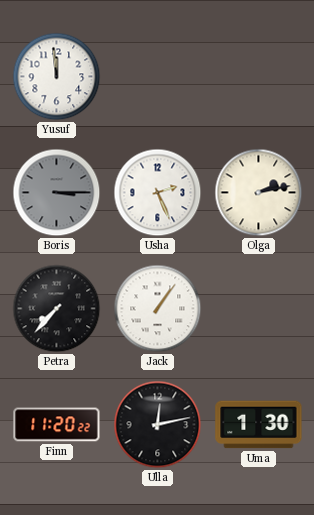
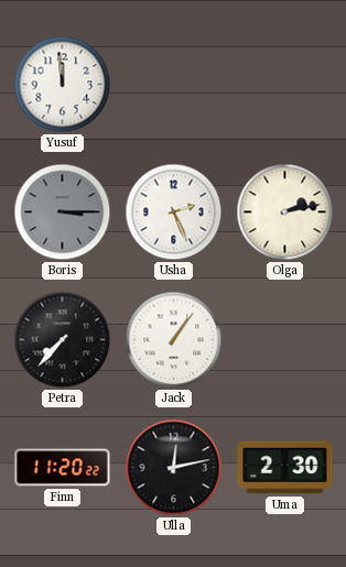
Uma: 1:30 -> 2:30 (285, 468)
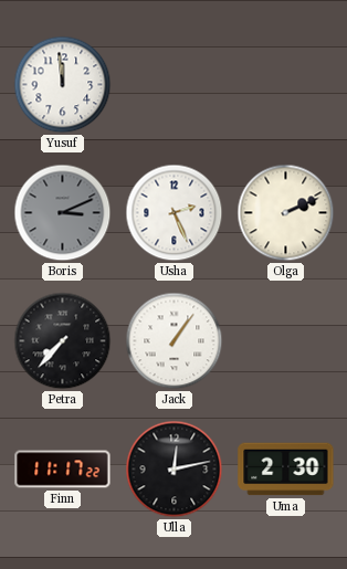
Boris: 3:15 -> 3:11 (63, 213)
Olga: 2:13 -> 2:11 (286, 213)
Finn: 11:20 -> 11:17 (63, 470)
